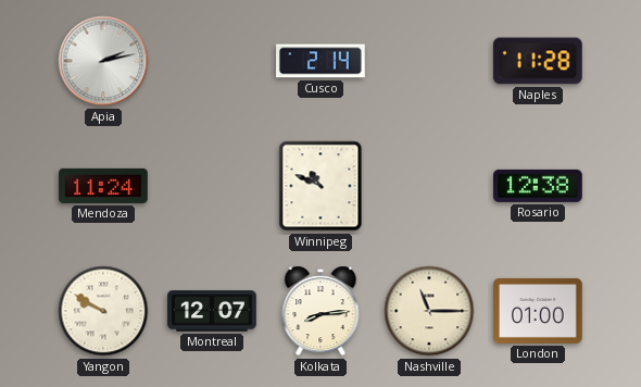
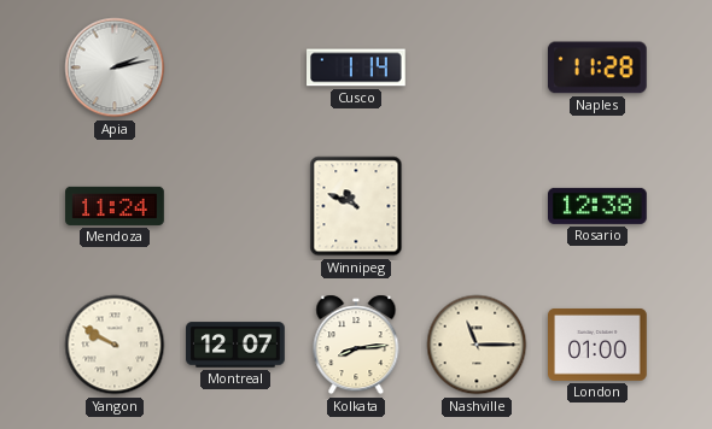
Cusco: 2:14 -> 1:14 (357, 67)
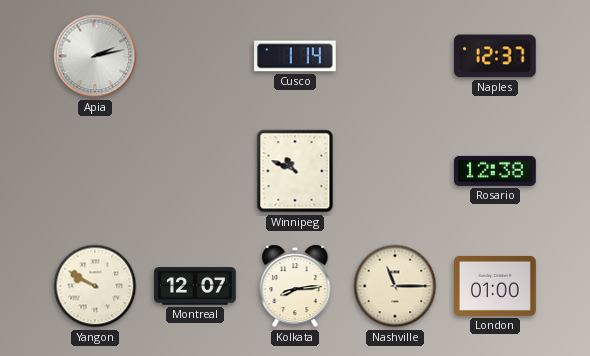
Naples: 11:28 -> 12:37 (495, 56)
Mendoza: 11:24 -> none (115, 206)
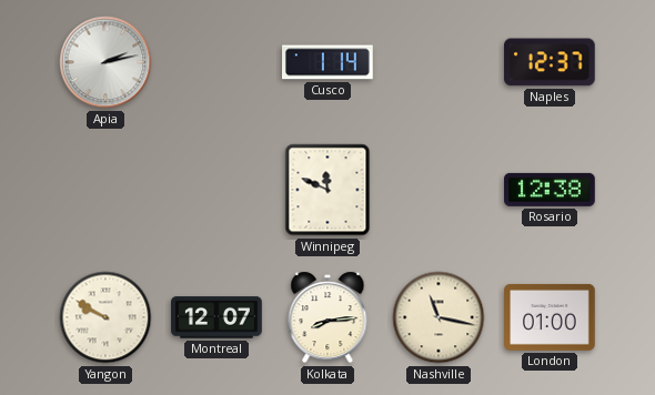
Winnipeg: 10:49 -> 11:49 (327, 190)
Nashville: 11:15 -> 11:17 (439, 317)
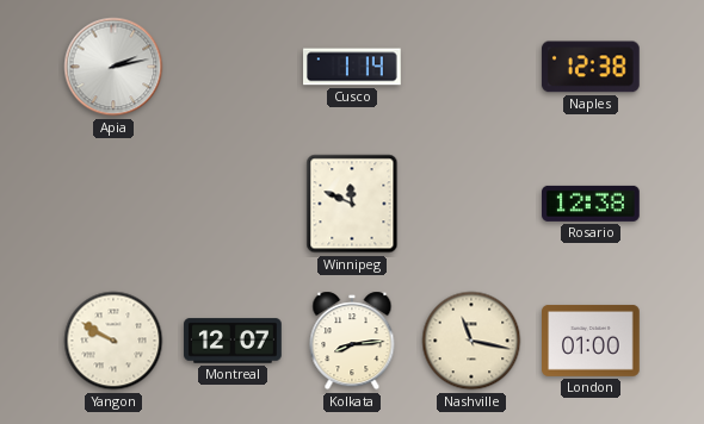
Naples: 12:37 -> 12:38 (591, 67)
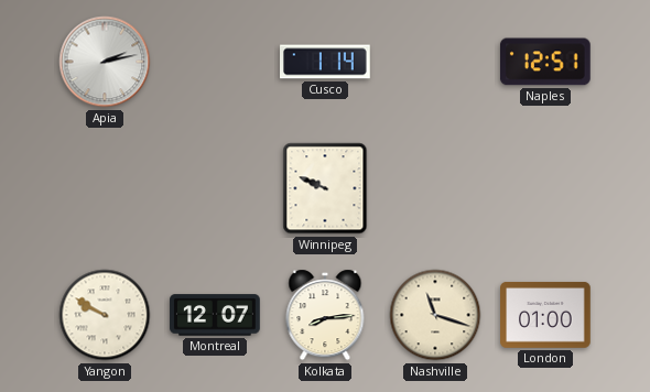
Naples: 12:38 -> 12:51 (545, 62)
Winnipeg: 11:49 -> 9:49 (325, 188)
Rosario: 12:38 -> none (592, 204)
Nashville: 11:17 -> 11:18 (435, 315)
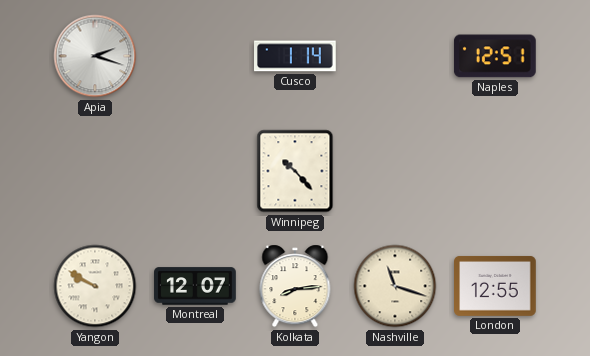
Apia: 2:13 -> 2:18 (95, 56)
Winnipeg: 9:49 -> 10:23 (295, 171)
London: 01:00 -> 12:55 (496, 286)
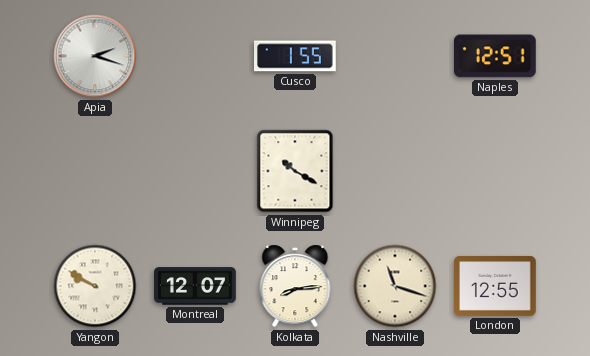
Cusco: 1:14 -> 1:55 (296, 56)
Winnipeg: 10:23 -> 10:20 (295, 171)
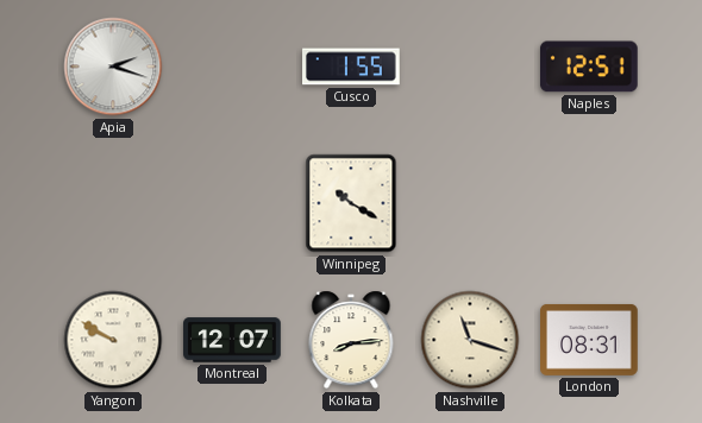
London: 12:55 -> 08:31 (590, 340)
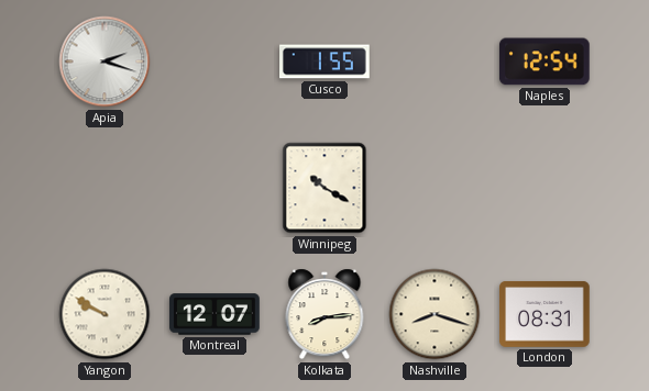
Naples: 12:51 -> 12:54 (544, 62)
Nashville: 11:18 -> 8:18 (435, 314)
